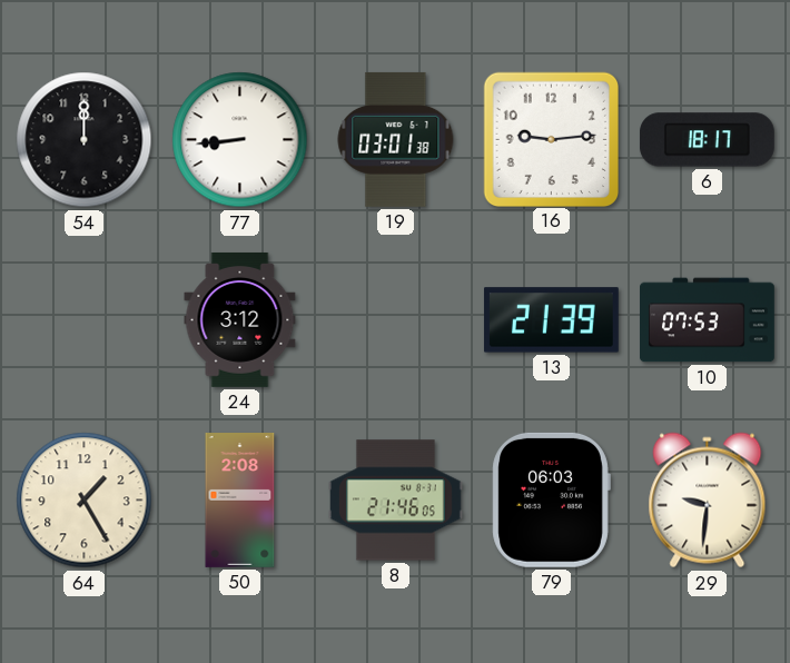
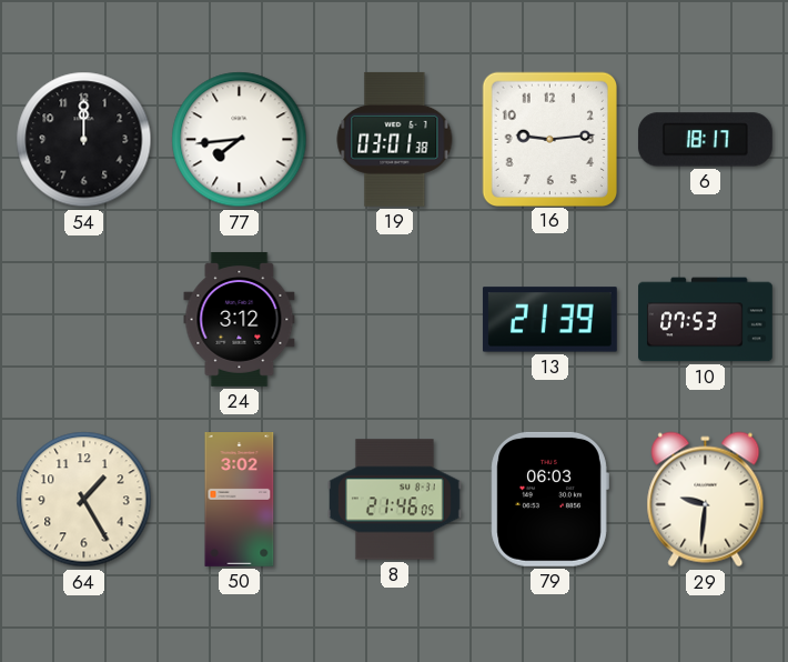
77: 8:44 -> 7:44 (240, 140)
50: 2:08 -> 3:02 (240, 500)
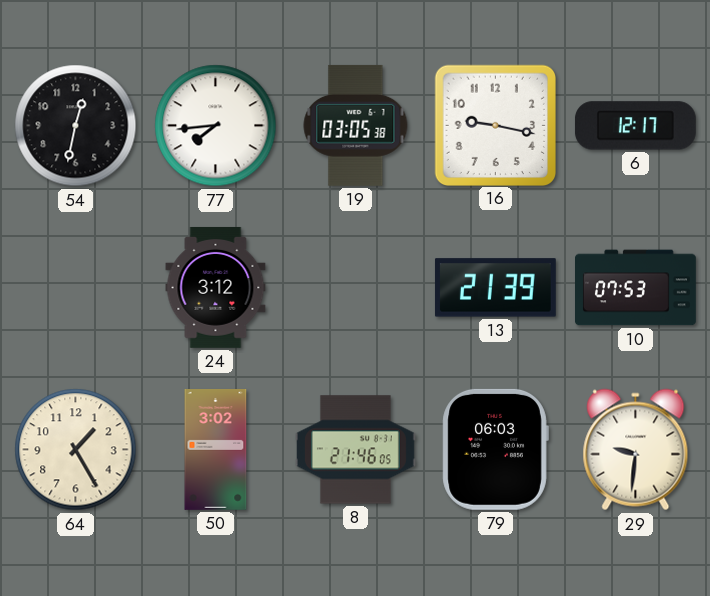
54: 12:00 -> 12:32 (76, 126)
19: 03:01 -> 03:05 (356, 125)
16: 9:14 -> 9:17 (495, 125)
6: 18:17 -> 12:17 (635, 126)
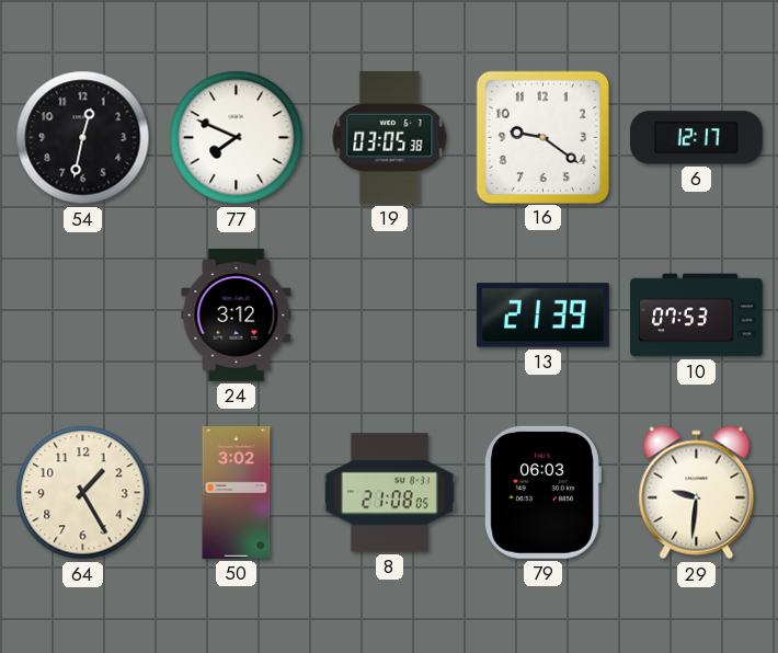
77: 7:44 -> 7:49 (237, 138)
16: 9:17 -> 9:21 (542, 137)
8: 21:46 -> 21:08 (389, 493)
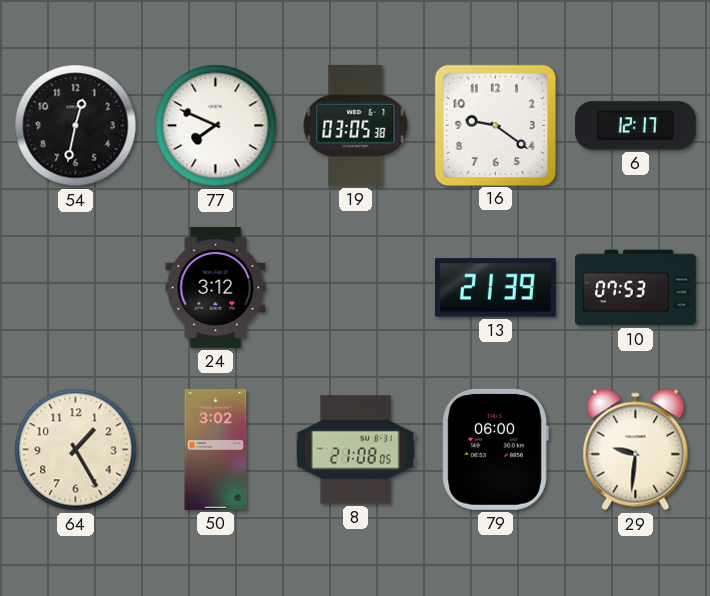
79: 06:03 -> 06:00 (495, 449)
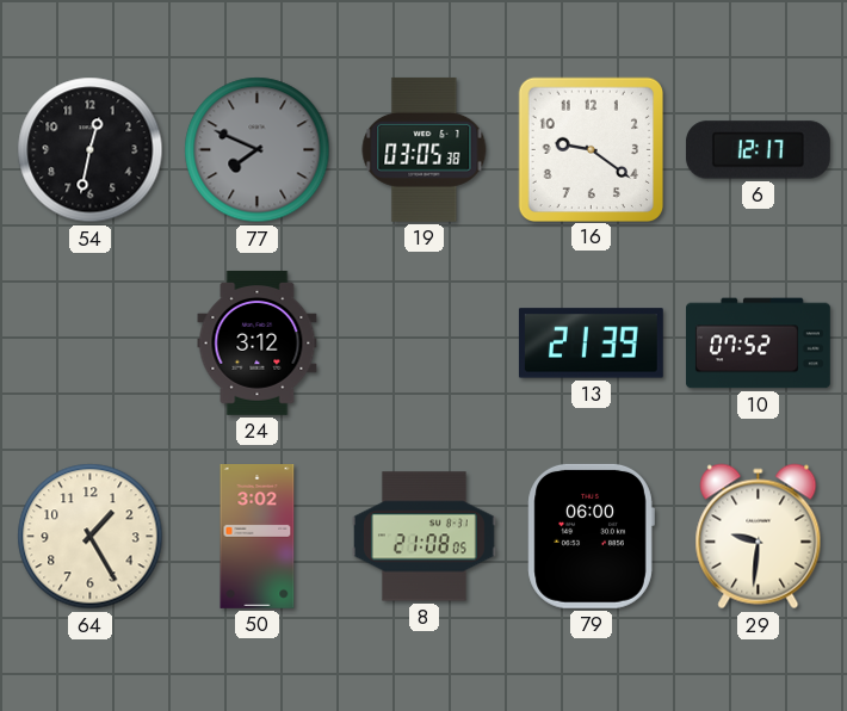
77 dial: white -> grey (258, 150)
10: 07:53 -> 07:52 (759, 344)
